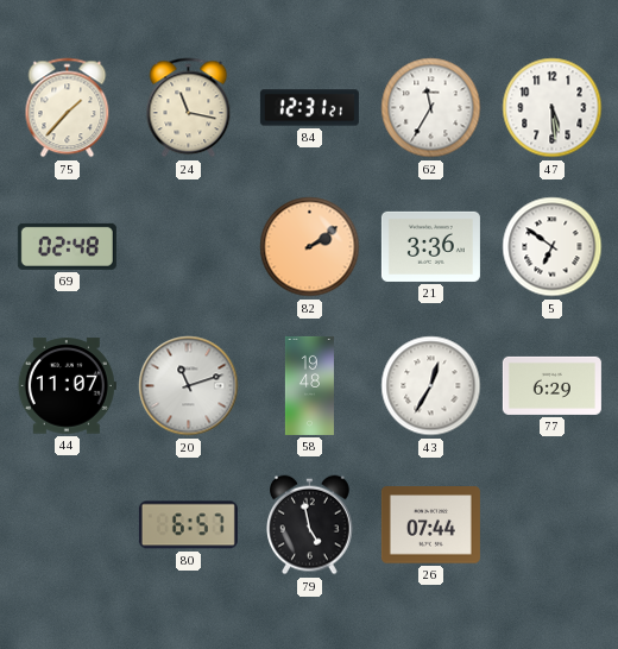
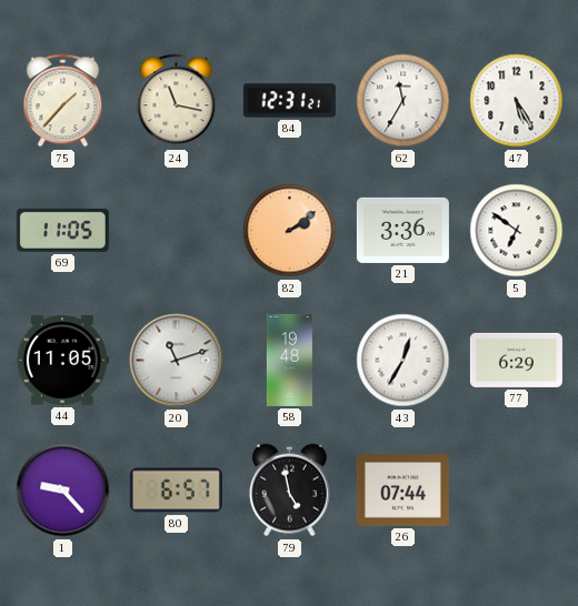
47: 5:29 -> 5:25 (517, 101)
69: 02:48 -> 11:05 (62, 230)
44: 11:07 -> 11:05 (62, 361)
1: none -> 9:23 (63, 491)
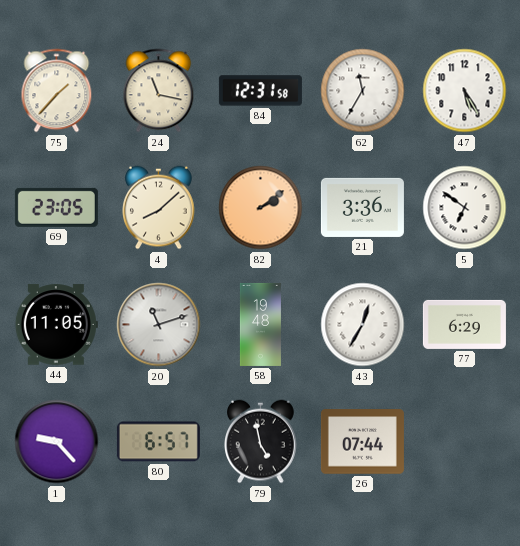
84: 12:31:21 -> 12:31:58 (260, 91)
69: 11:05 -> 23:05 (56, 207)
4: none -> 8:08 (159, 208)
